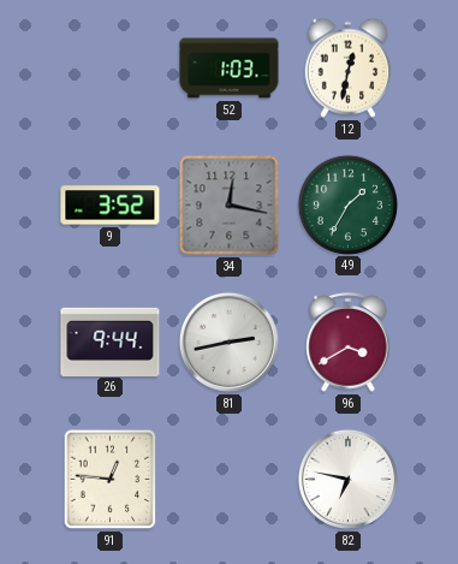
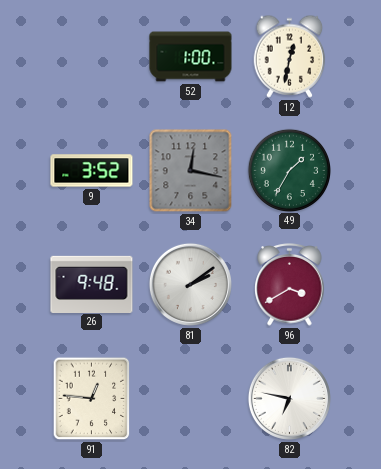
52: 1:03 -> 1:00 (191, 57)
26: 9:44 -> 9:48 (92, 284)
81: 2:43 -> 2:09 (190, 284)
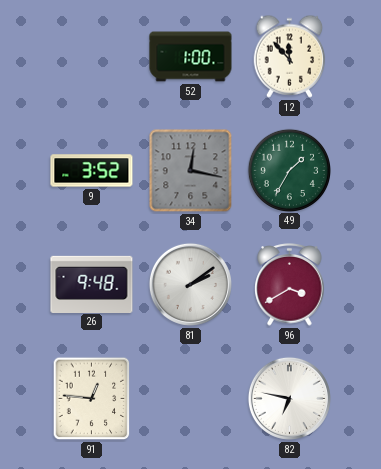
12: 12:32 -> 11:53 (290, 56)
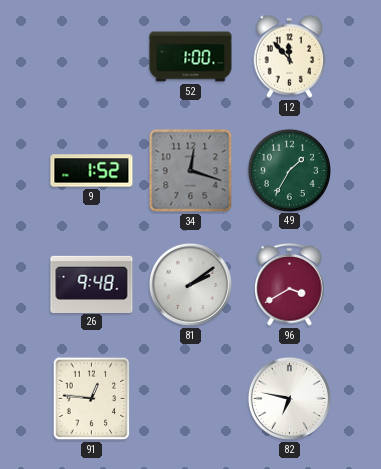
9: 3:52 -> 1:52 (92, 171)
34: 12:17 -> 12:18 (191, 171)
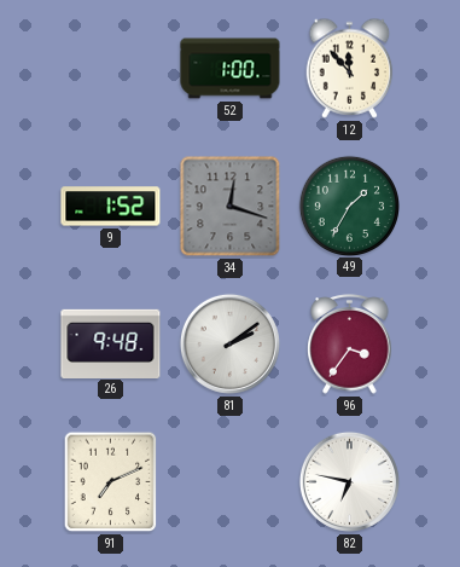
96: 3:40 -> 3:36 (350, 345)
91: 12:46 -> 7:11 (111, 482)
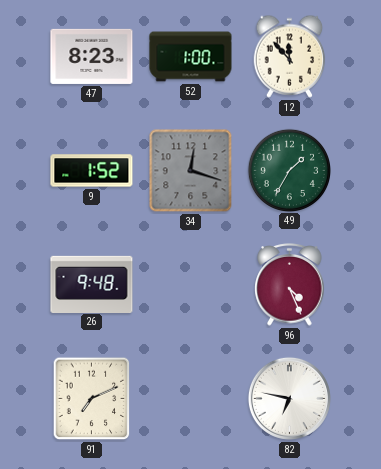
47: none -> 8:23 (92, 56)
81: 2:09 -> none (229, 343)
96: 3:36 -> 4:26 (290, 285)
